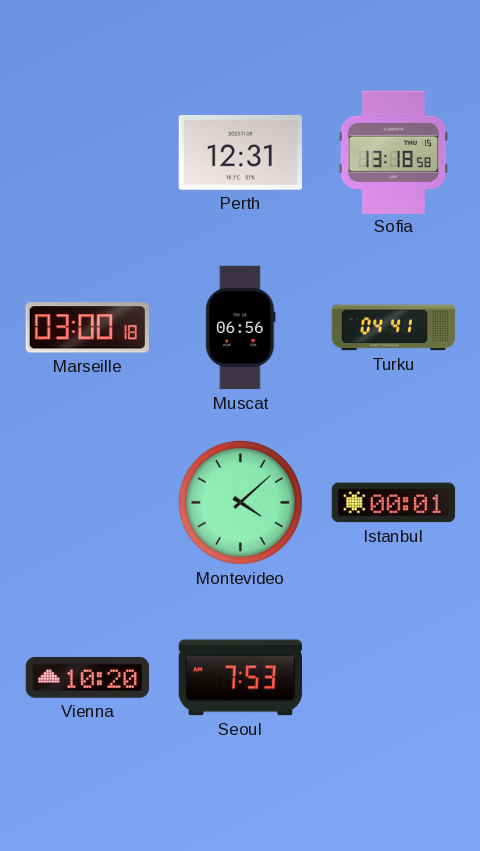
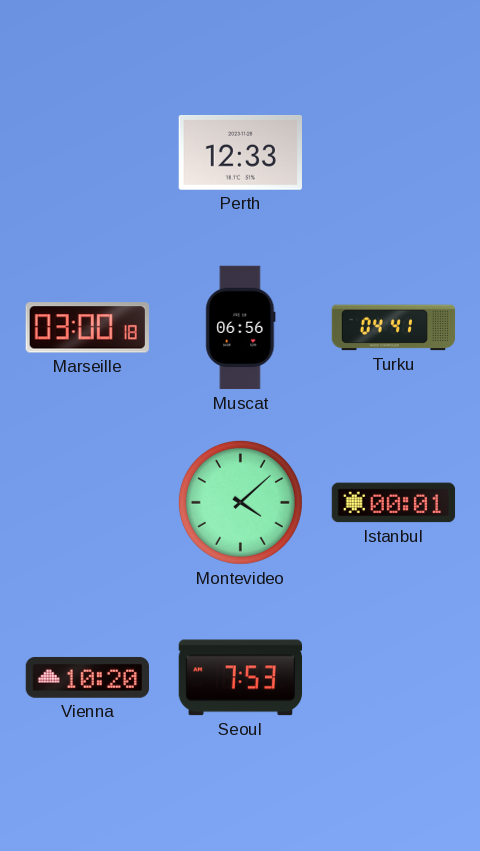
Perth: 12:31 -> 12:33 (240, 153)
Sofia: 13:18 -> none (394, 152)
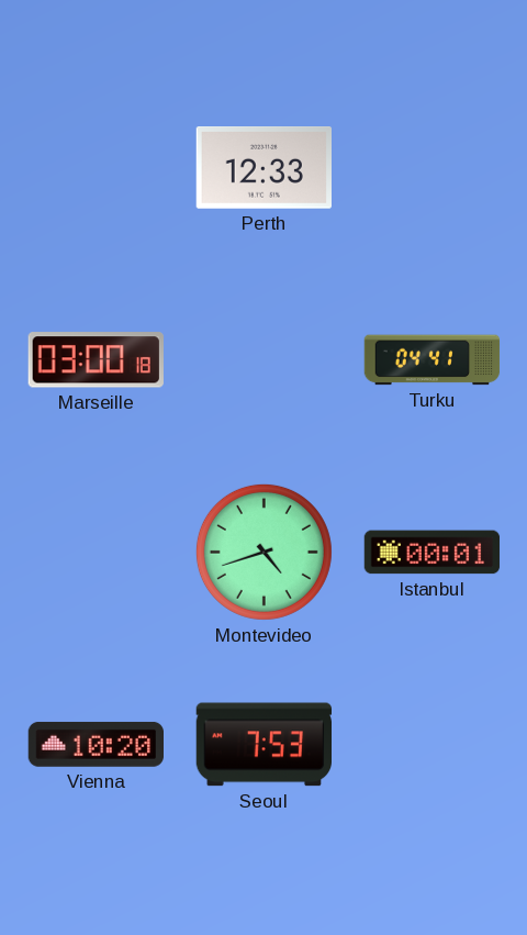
Muscat: 06:56 -> none (241, 328)
Montevideo: 4:08 -> 4:42 (263, 552)
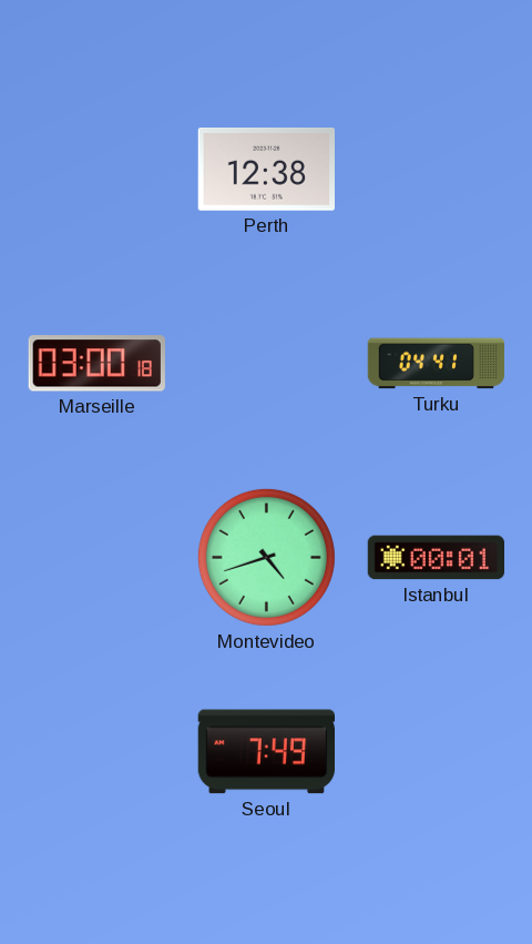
Perth: 12:33 -> 12:38 (266, 170)
Vienna: 10:20 -> none (96, 744)
Seoul: 7:53 -> 7:49 (266, 752)
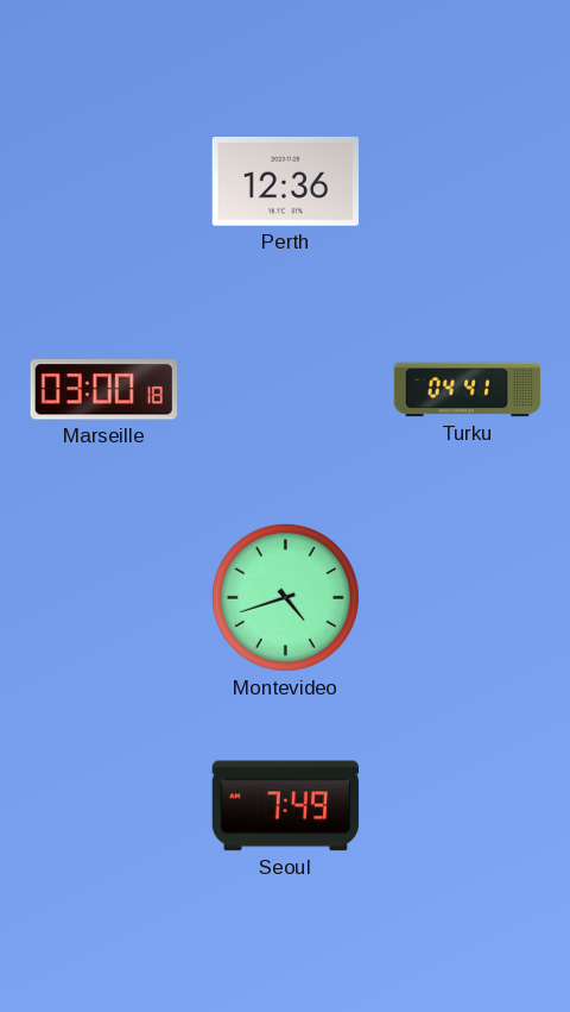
Perth: 12:38 -> 12:36 (285, 182)
Istanbul: 00:01 -> none (437, 558)
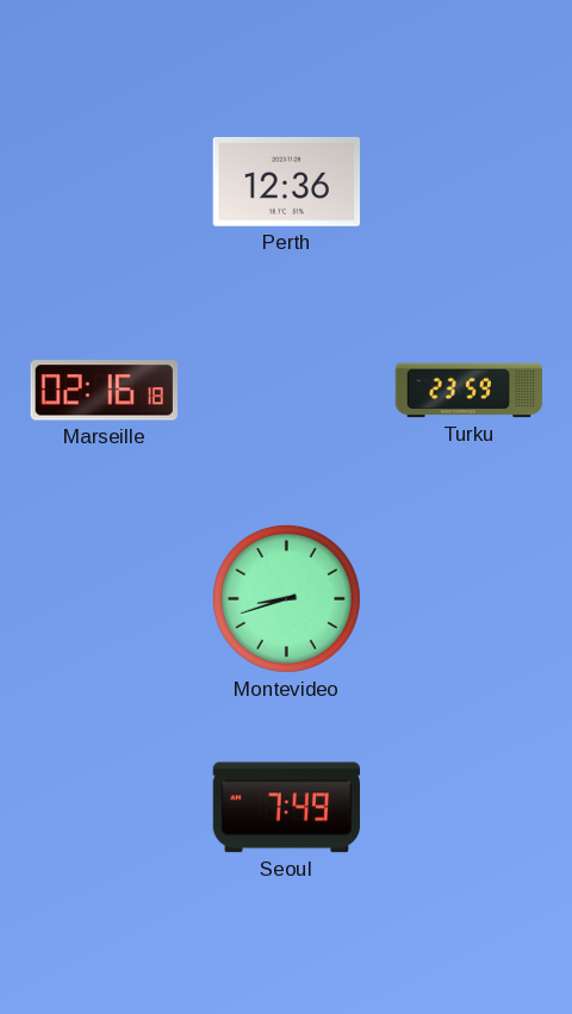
Marseille: 03:00 -> 02:16 (104, 391)
Turku: 04:41 -> 23:59 (470, 391)
Montevideo: 4:42 -> 8:42 (286, 598)
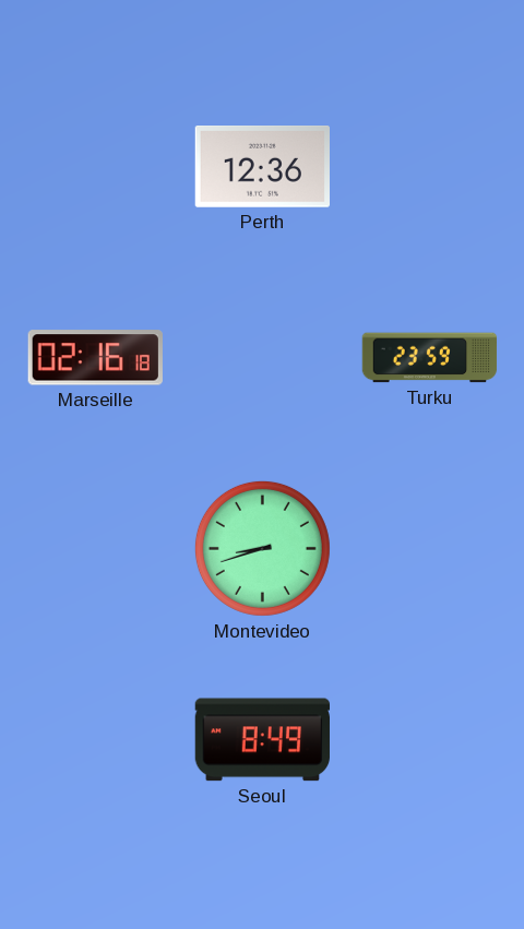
Seoul: 7:49 -> 8:49 (262, 740)
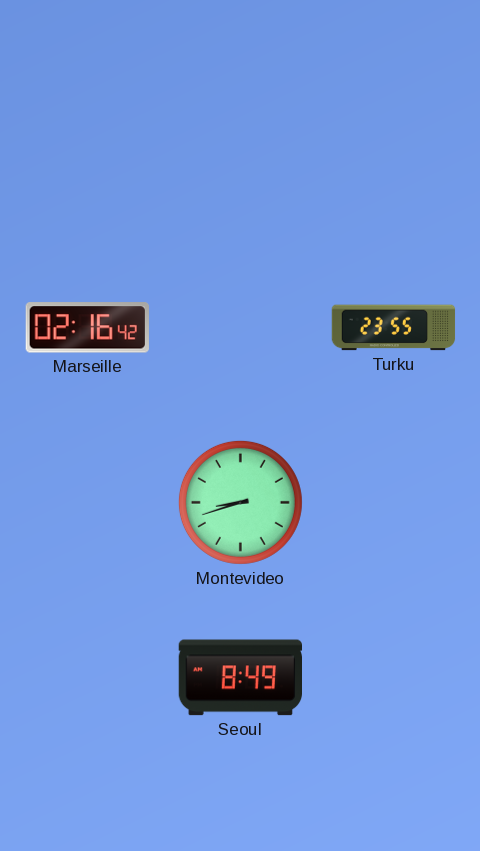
Perth: 12:36 -> none (262, 167)
Marseille: 02:16:18 -> 02:16:42 (87, 328)
Turku: 23:59 -> 23:55 (394, 328)
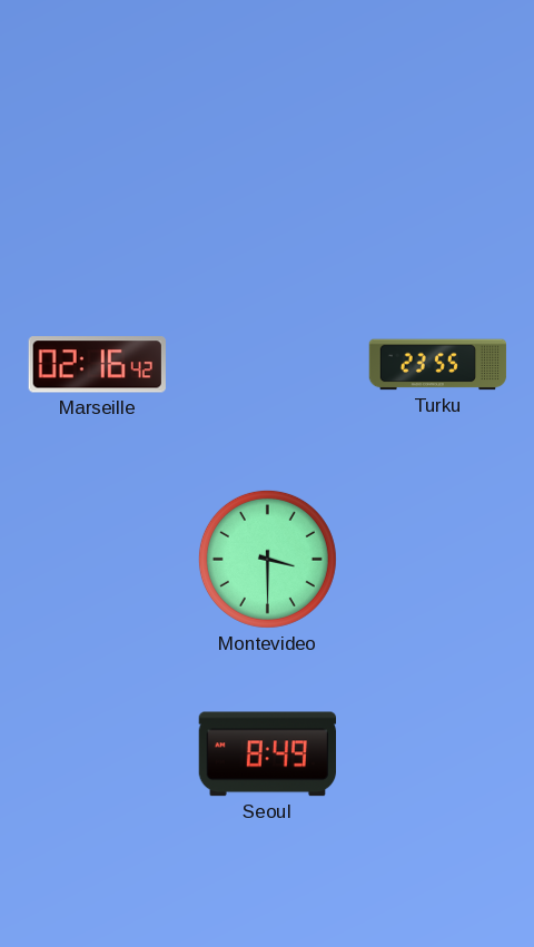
Montevideo: 8:42 -> 3:30 (267, 559)
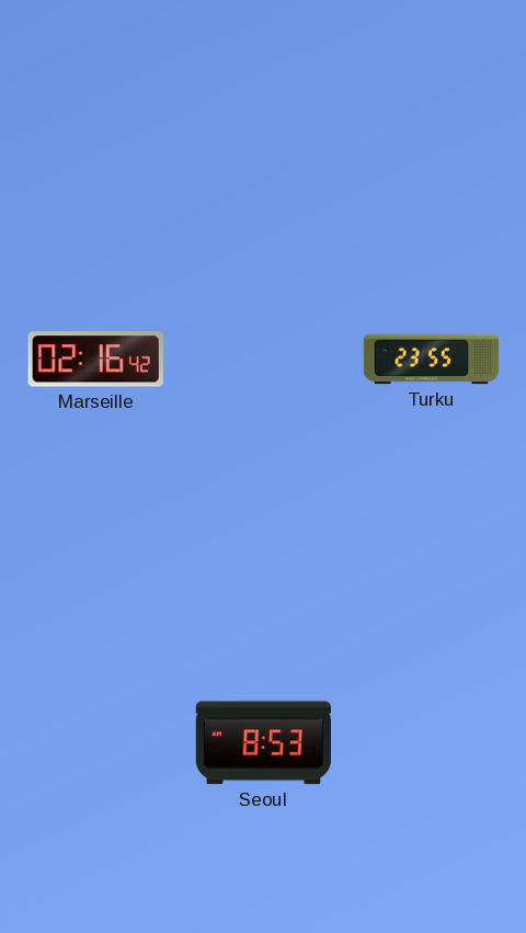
Montevideo: 3:30 -> none (267, 559)
Seoul: 8:49 -> 8:53 (263, 743)
